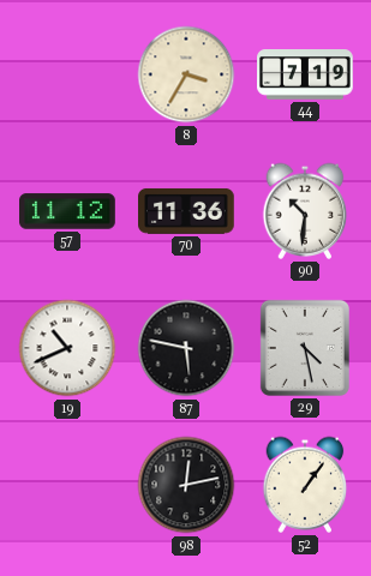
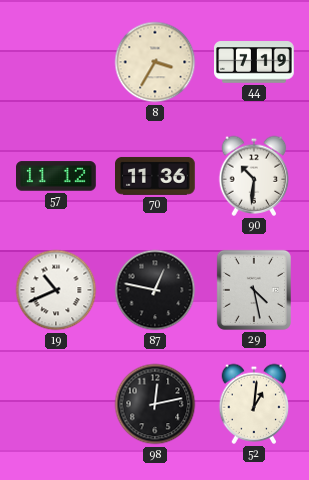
87: 5:47 -> 12:47 (155, 290)
52: 1:06 -> 1:01 (254, 404)
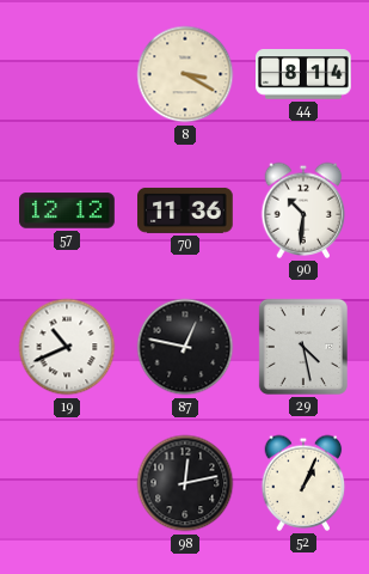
8: 3:35 -> 3:20 (185, 74)
44: 7:19 -> 8:14 (305, 74)
57: 11:12 -> 12:12 (67, 210)
52: 1:01 -> 1:04 (303, 483)
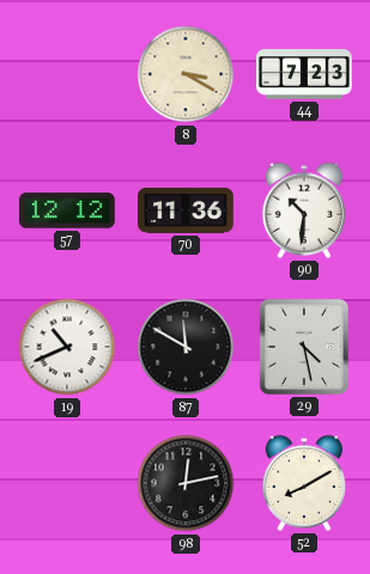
44: 8:14 -> 7:23 (305, 74)
87: 12:47 -> 11:50 (186, 347)
52: 1:04 -> 8:10 (304, 483)
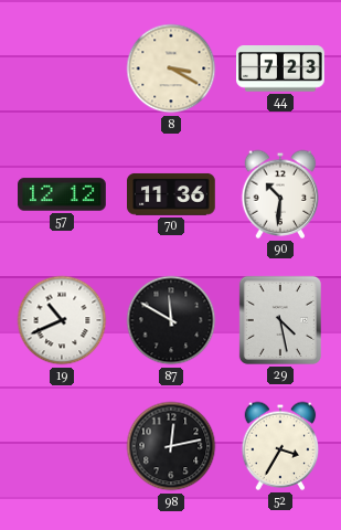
52: 8:10 -> 3:35 (280, 446)
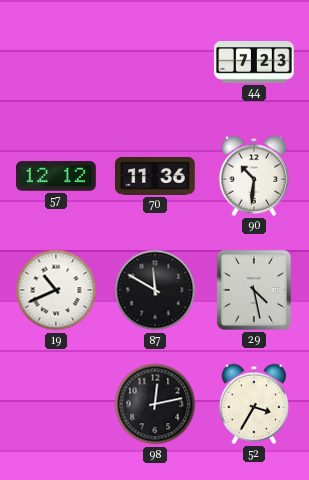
8: 3:20 -> none (171, 68)
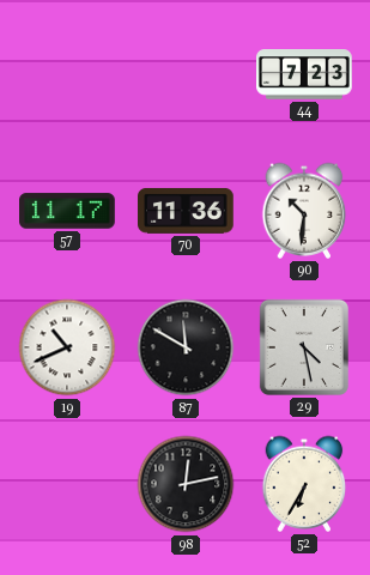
57: 12:12 -> 11:17 (67, 211)
52: 3:35 -> 6:35 (304, 484)
